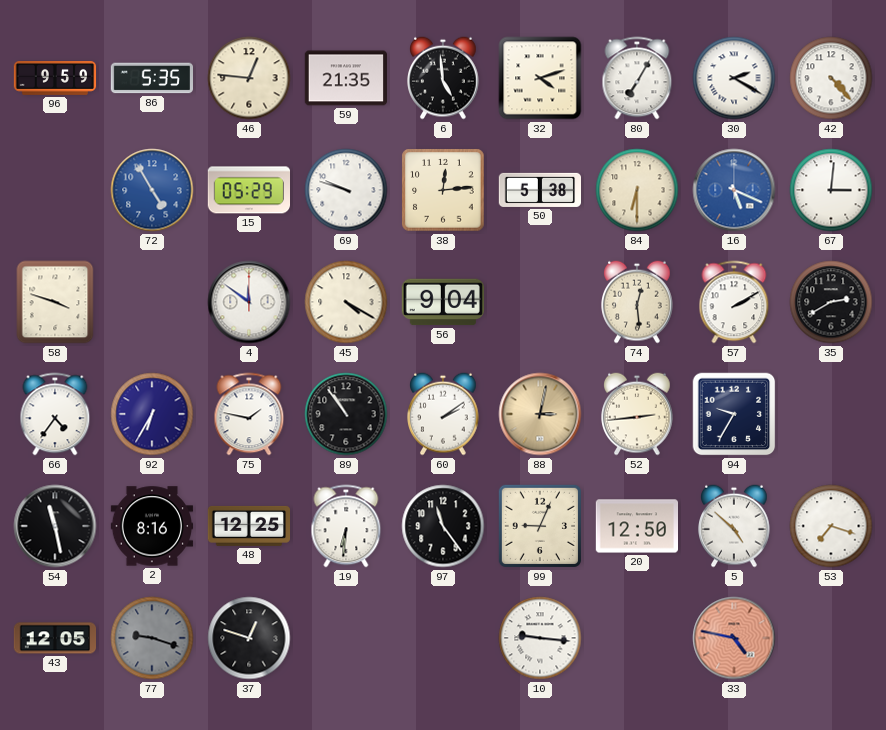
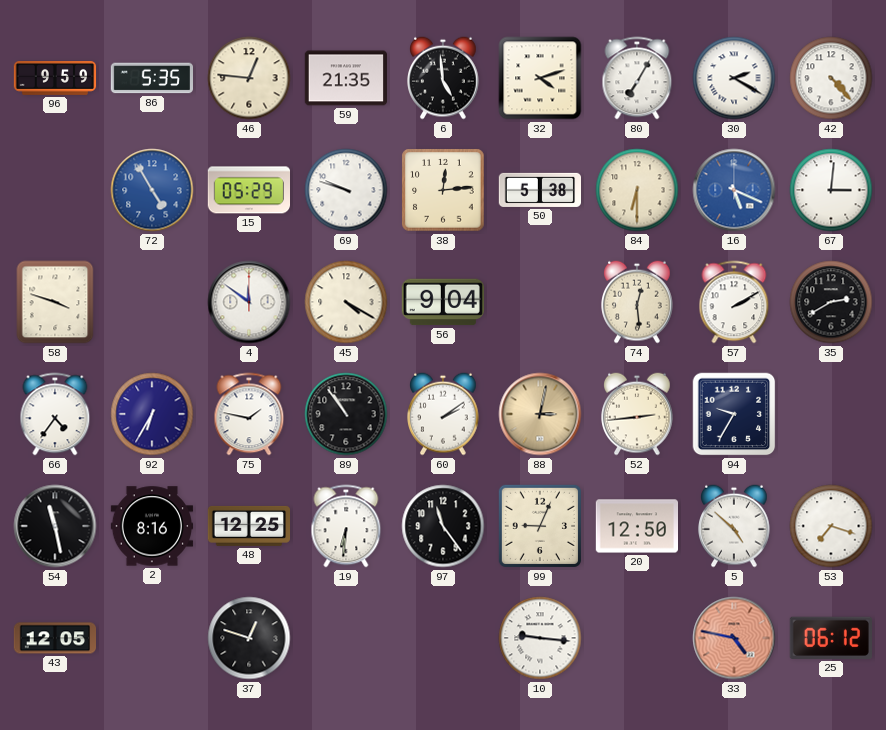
77: 9:18 -> none (152, 638)
25: none -> 06:12 (831, 638)
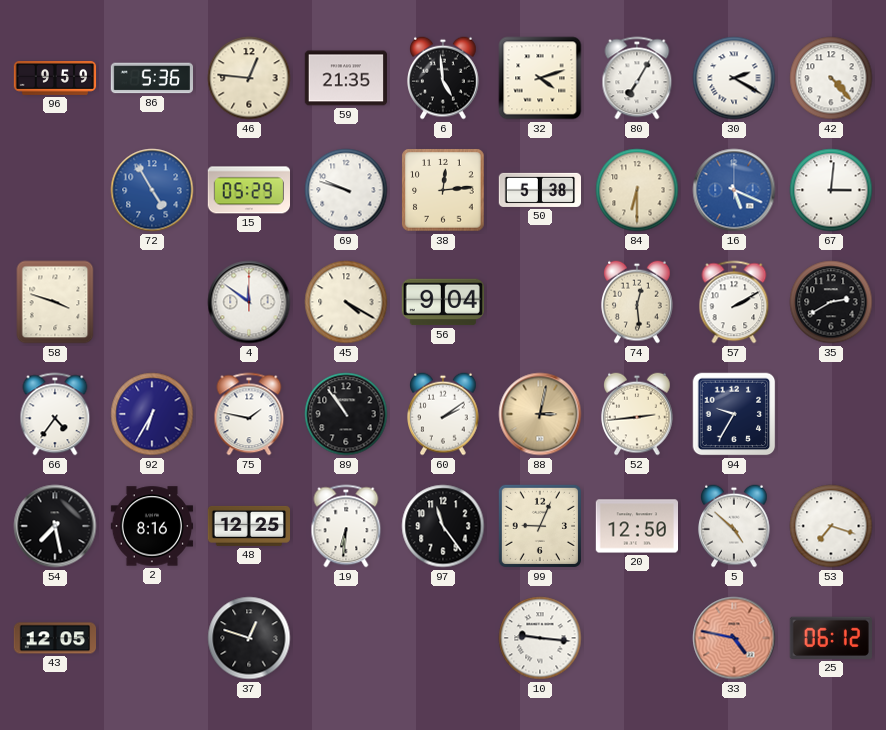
86: 5:35 -> 5:36 (151, 78)
54: 11:28 -> 7:28 (55, 526)
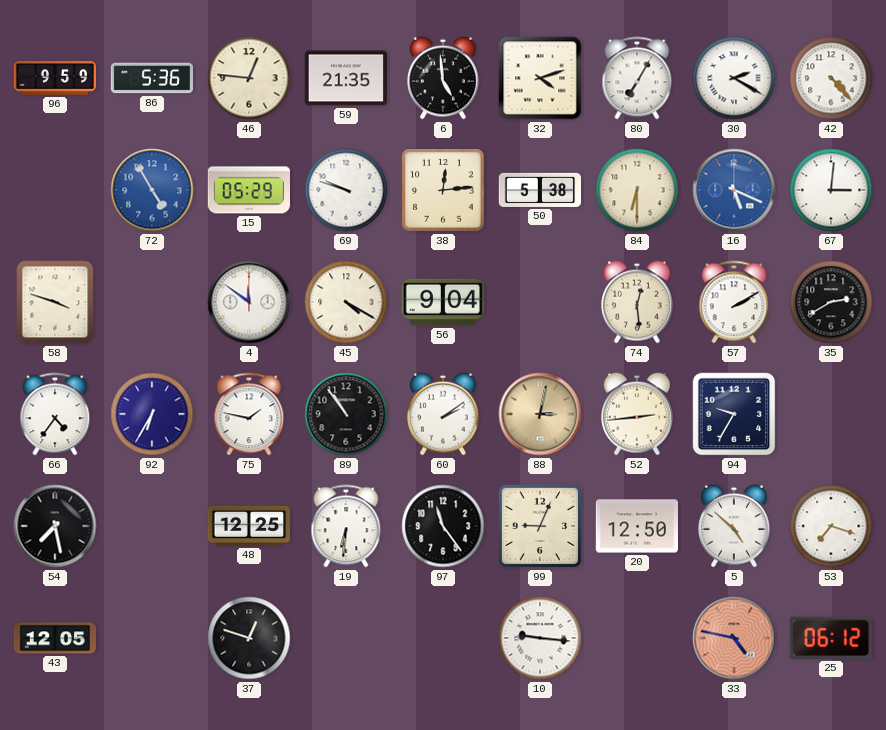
2: 8:16 -> none (152, 526)
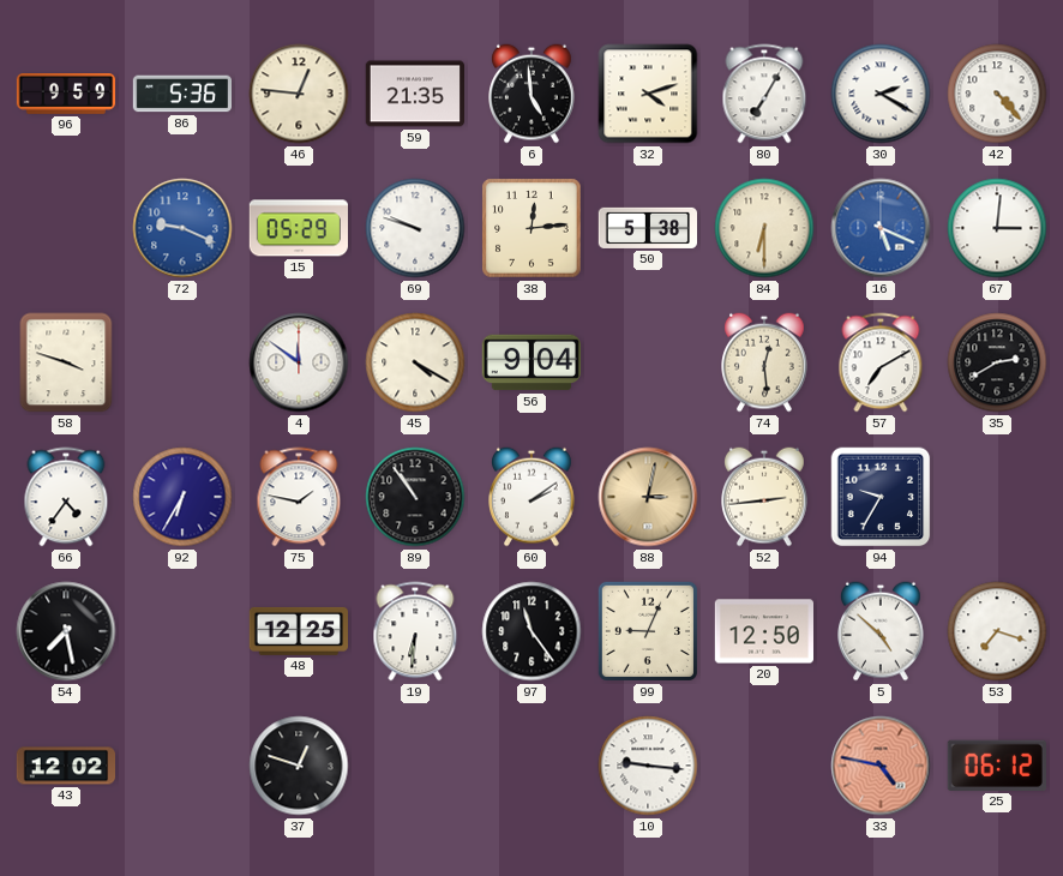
72: 4:55 -> 9:19 (182, 228)
57: 2:10 -> 7:10 (881, 362)
43: 12:05 -> 12:02 (66, 766)
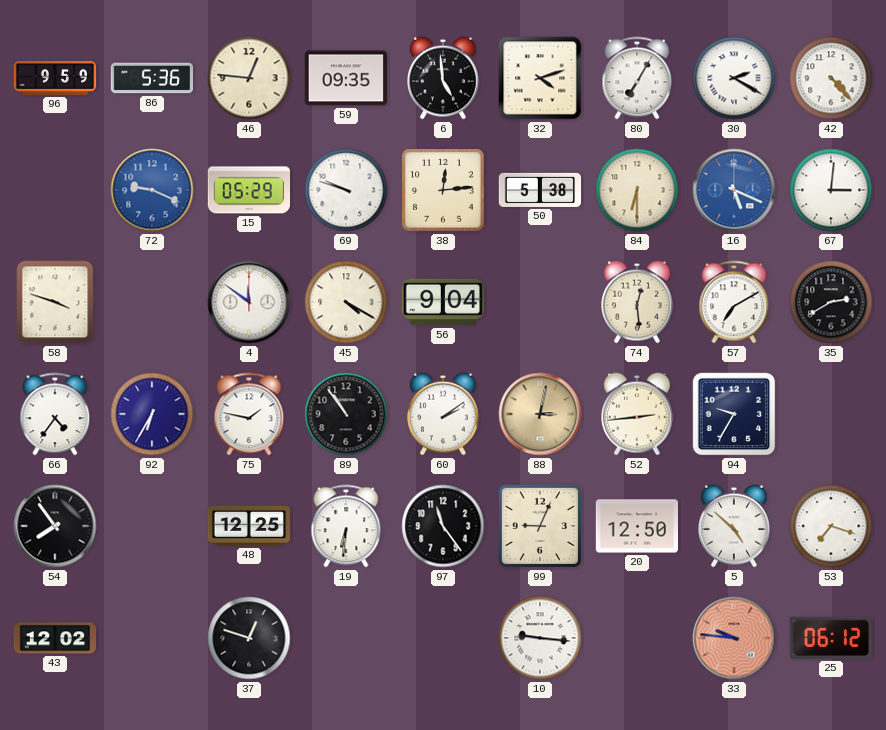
59: 21:35 -> 09:35 (345, 78)
54: 7:28 -> 7:54 (55, 526)
33: 4:47 -> 9:46 (734, 638)
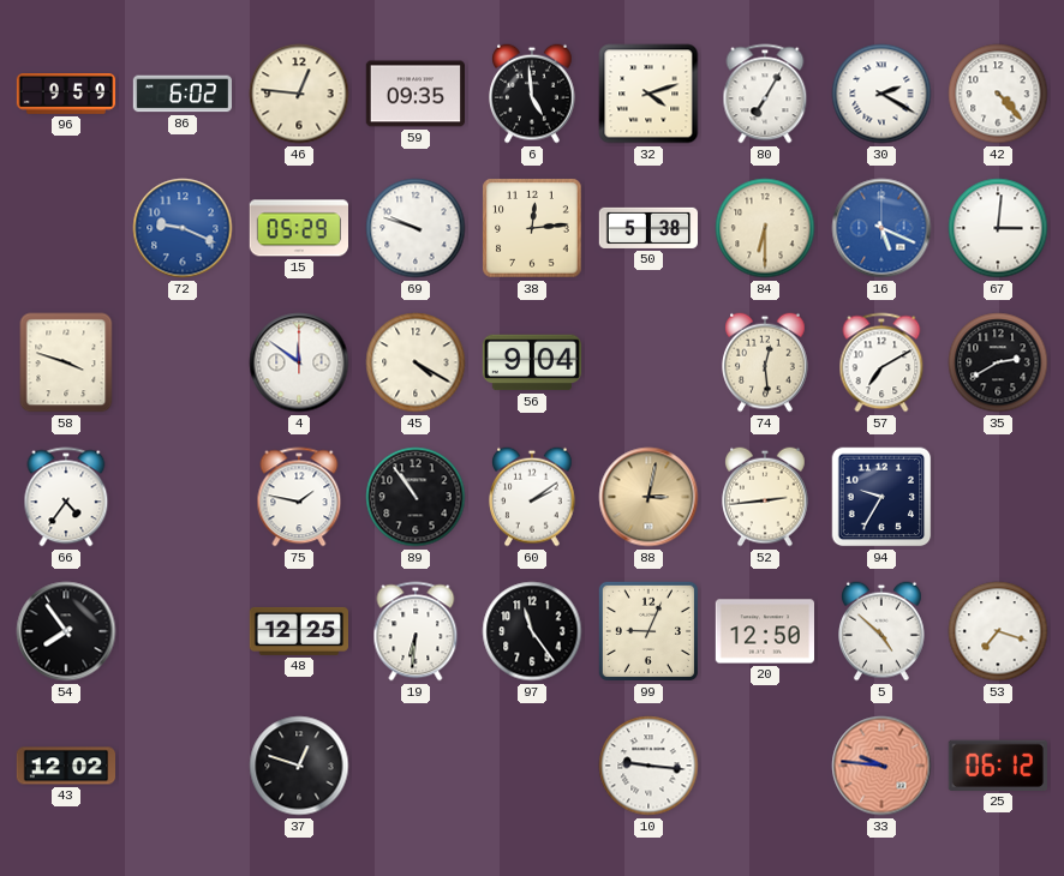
86: 5:36 -> 6:02 (181, 94)
92: 6:35 -> none (152, 414)
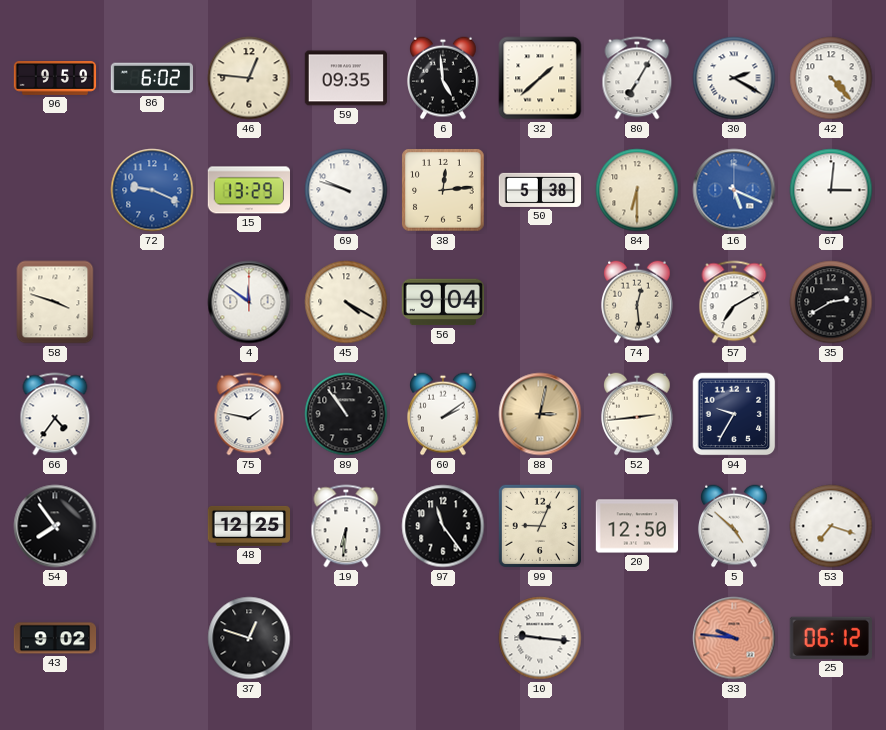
32: 4:12 -> 1:38 (540, 78)
15: 05:29 -> 13:29 (248, 190)
43: 12:02 -> 9:02 (55, 638)
